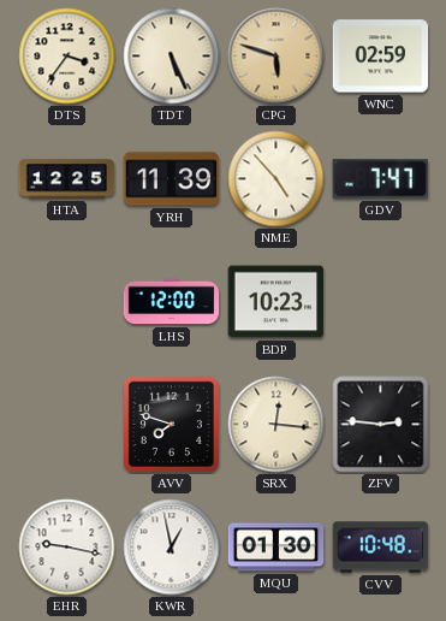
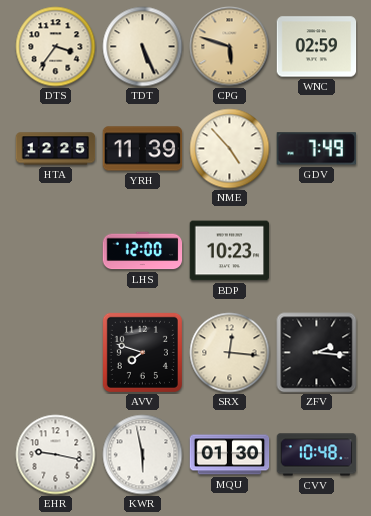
GDV: 7:47 -> 7:49 (317, 149)
ZFV: 2:46 -> 2:16 (317, 353)
KWR: 12:58 -> 5:58 (143, 455)
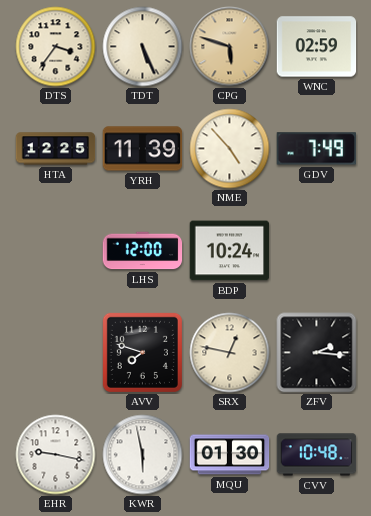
BDP: 10:23 -> 10:24 (230, 251)
SRX: 12:16 -> 12:47 (230, 353)
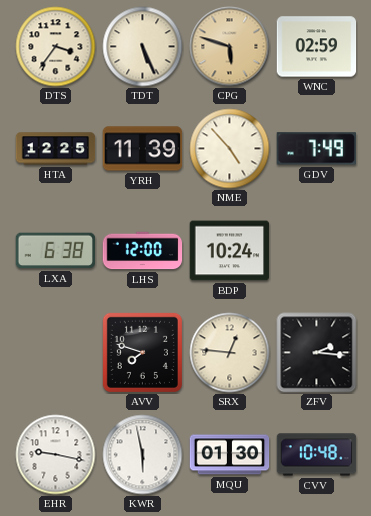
LXA: none -> 6:38 (56, 251)
SRX: 12:47 -> 12:46 (230, 353)
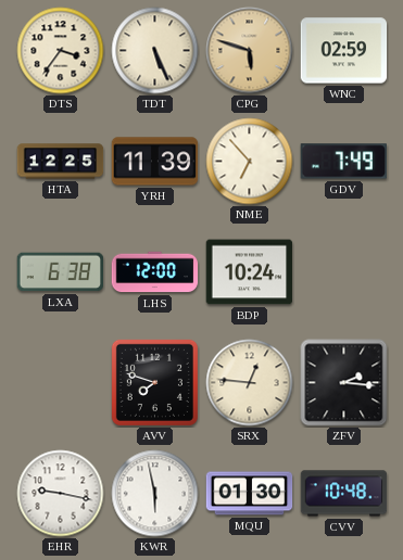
NME: 4:53 -> 6:53 (250, 162)
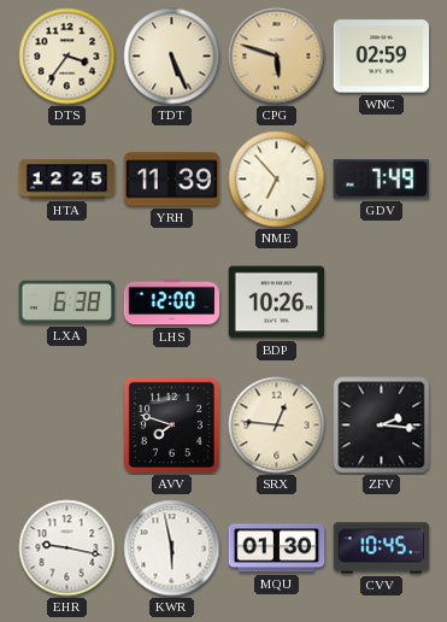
BDP: 10:24 -> 10:26 (277, 303)
CVV: 10:48 -> 10:45 (382, 548)
